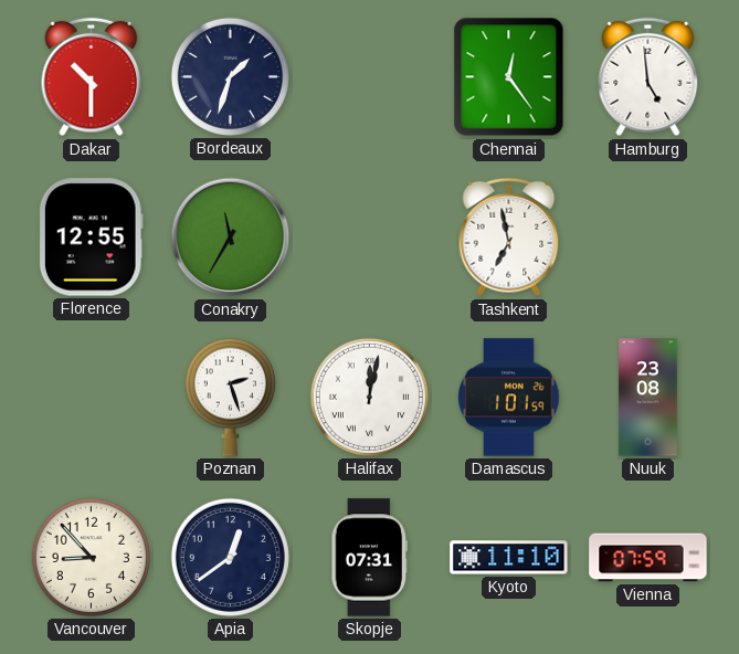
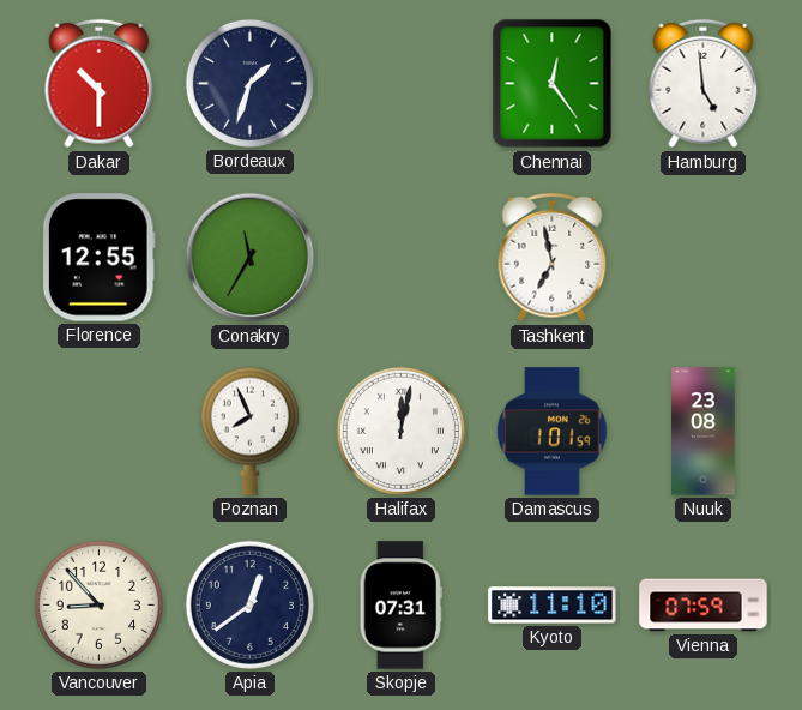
Poznan: 2:27 -> 7:56 (249, 431)
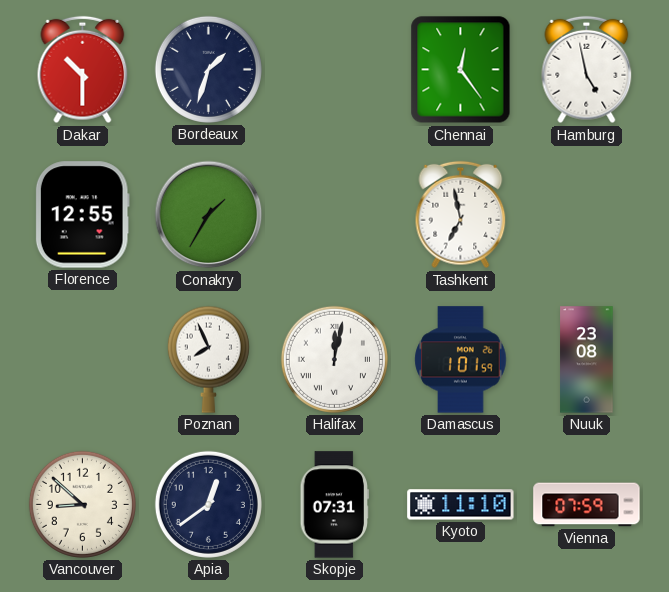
Hamburg: 4:59 -> 4:58 (587, 70)
Conakry: 11:35 -> 1:35 (209, 215)
Vancouver: 8:53 -> 8:52 (82, 504)
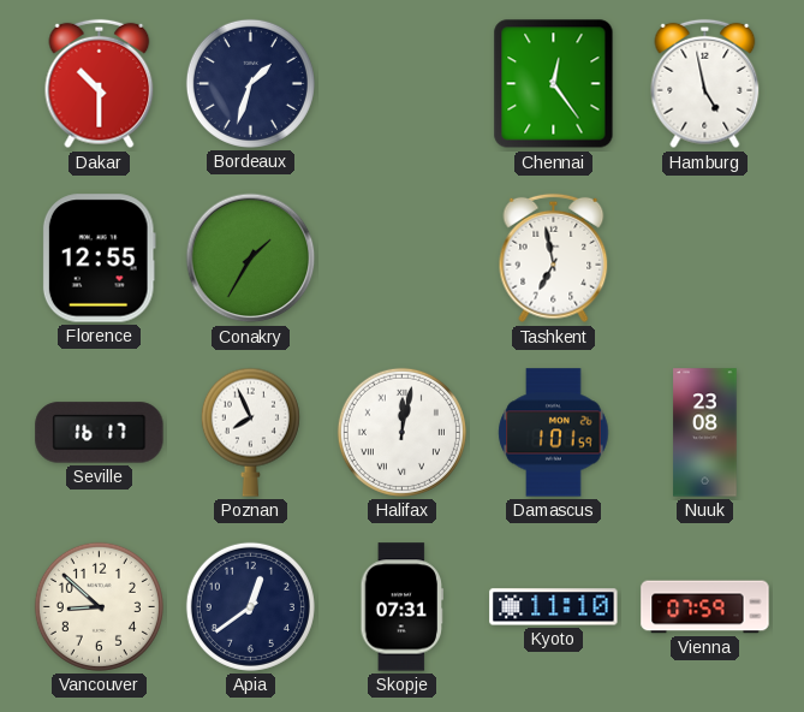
Seville: none -> 16:17 (100, 433)
